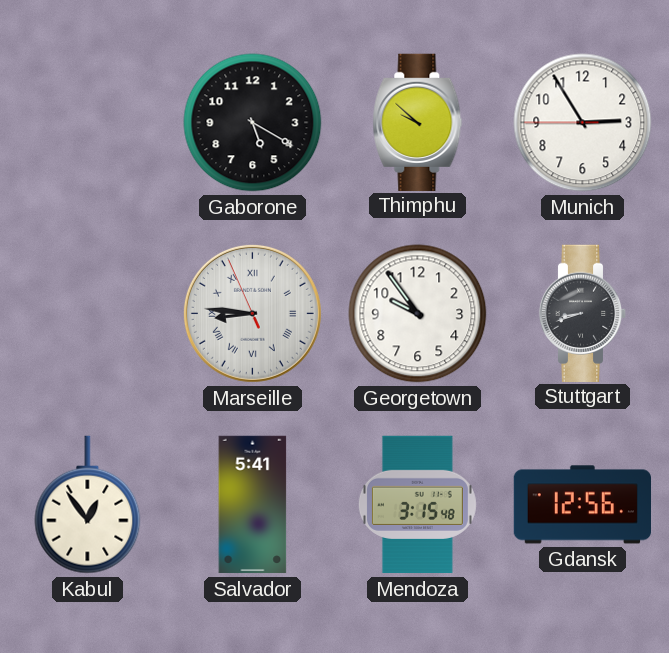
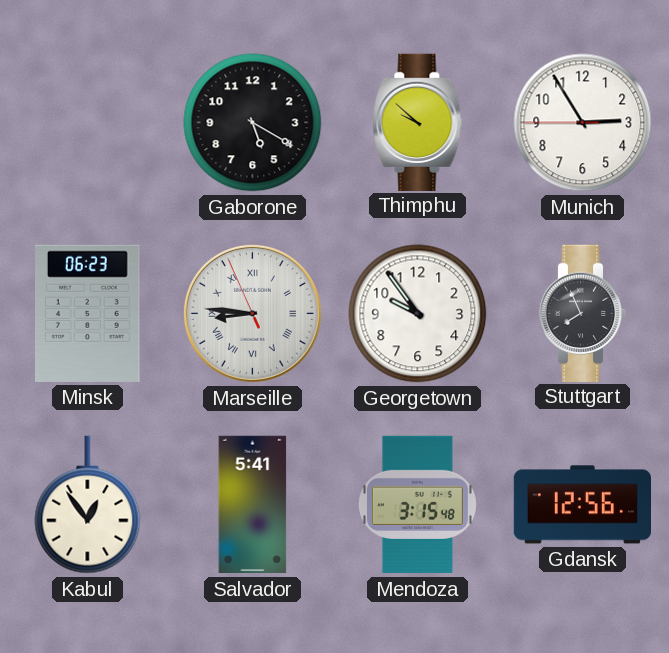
Minsk: none -> 06:23 (88, 313)
Stuttgart: 8:42 -> 7:56 (583, 313)
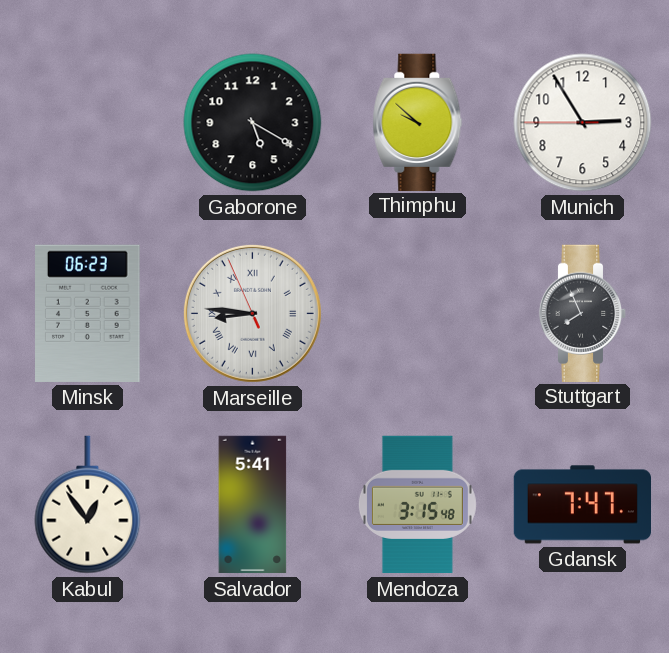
Georgetown: 9:54 -> none (418, 314)
Gdansk: 12:56 -> 7:47 (582, 505)
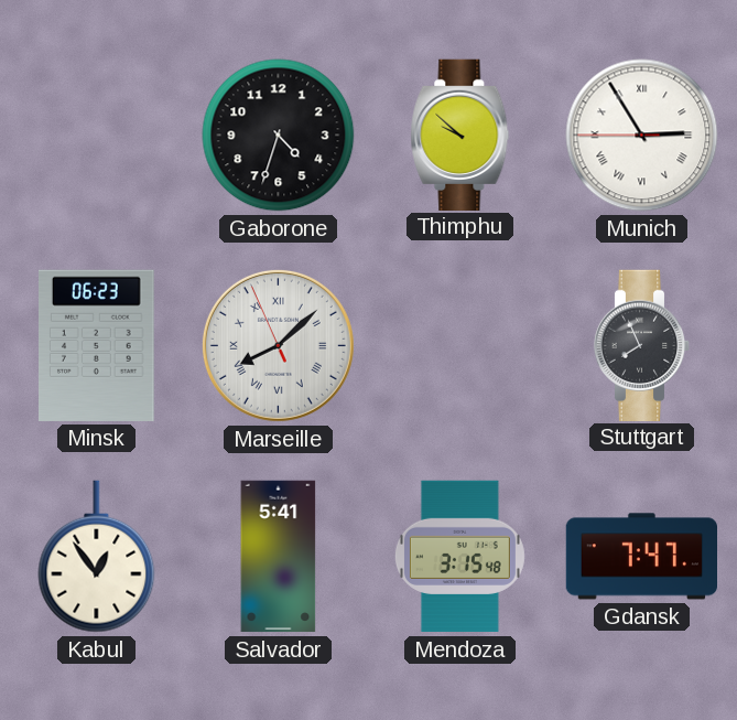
Gaborone: 5:20 -> 4:33 (279, 136)
Munich numerals: Arabic -> Roman (642, 136)
Marseille: 8:45 -> 8:07 (278, 345)
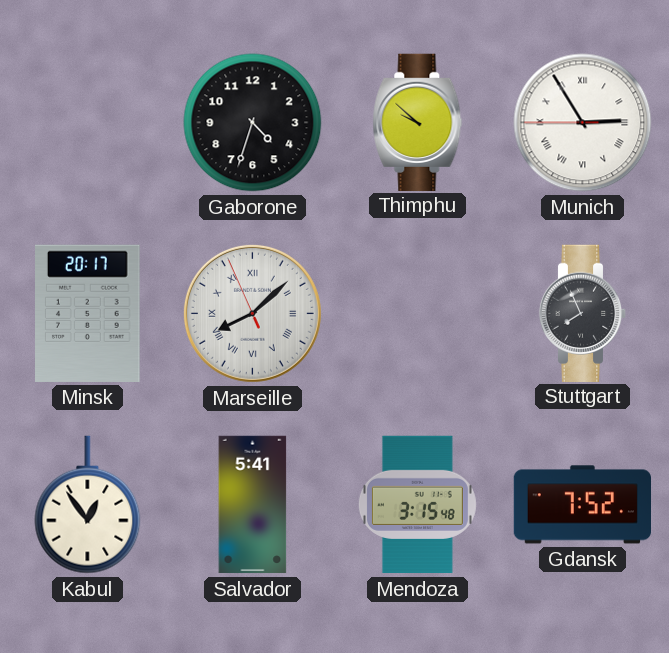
Minsk: 06:23 -> 20:17 (88, 313)
Gdansk: 7:47 -> 7:52 (582, 505)
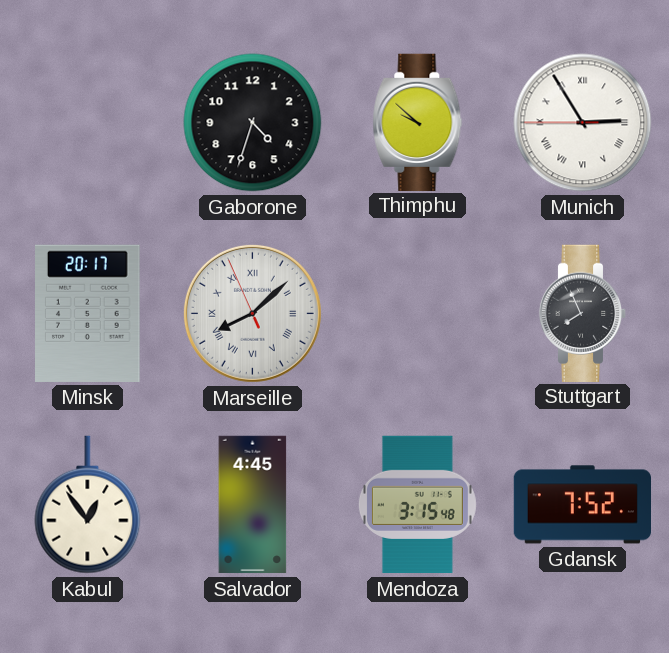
Salvador: 5:41 -> 4:45 (253, 505)
